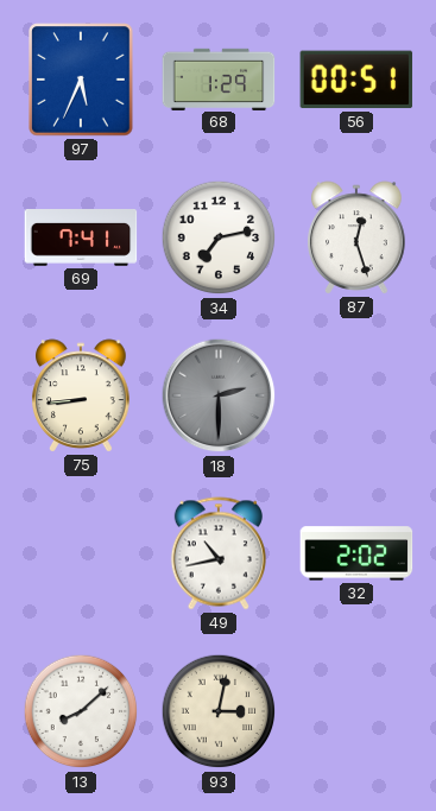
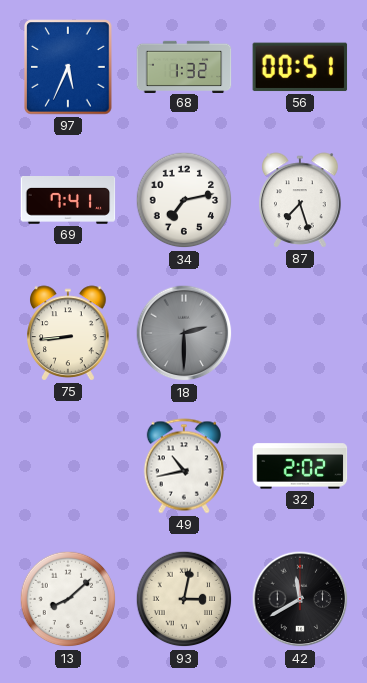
68: 1:29 -> 1:32 (184, 66)
87: 12:27 -> 7:27 (301, 200)
42: none -> 11:40 (300, 599)
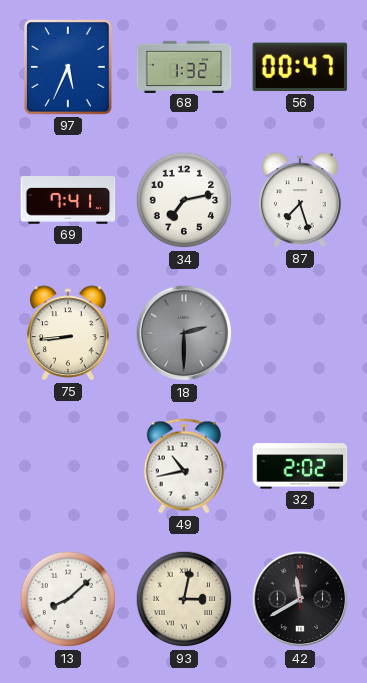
56: 00:51 -> 00:47 (300, 67)
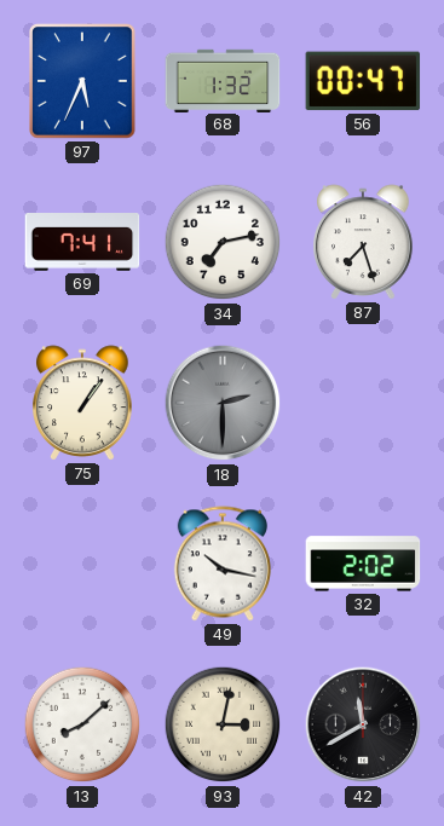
75: 8:44 -> 1:06 (83, 403)
49: 10:43 -> 10:17 (223, 564)
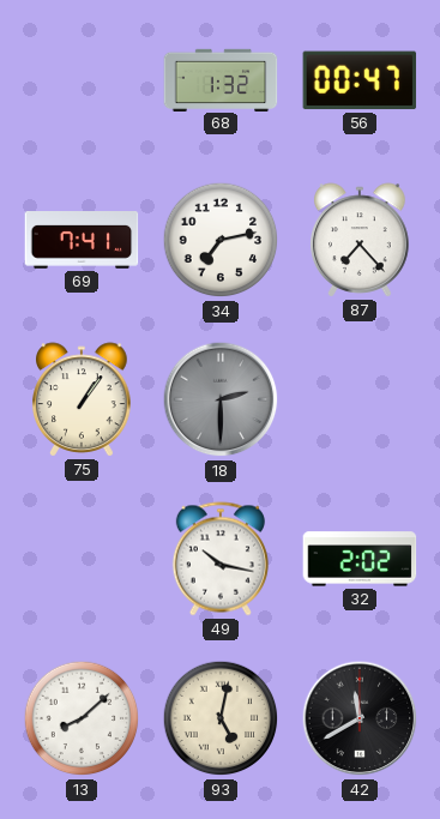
97: 5:34 -> none (82, 81)
87: 7:27 -> 7:23 (361, 240)
93: 3:02 -> 5:02 (221, 718)
